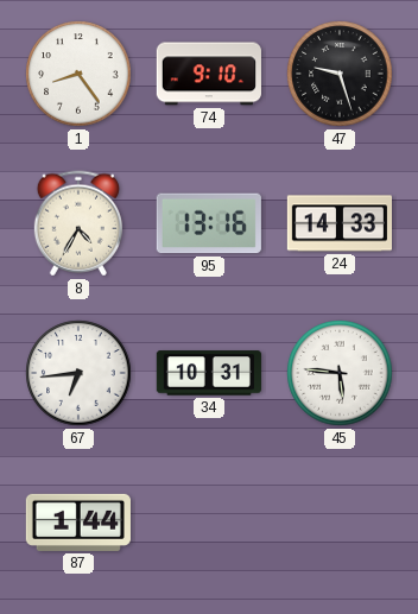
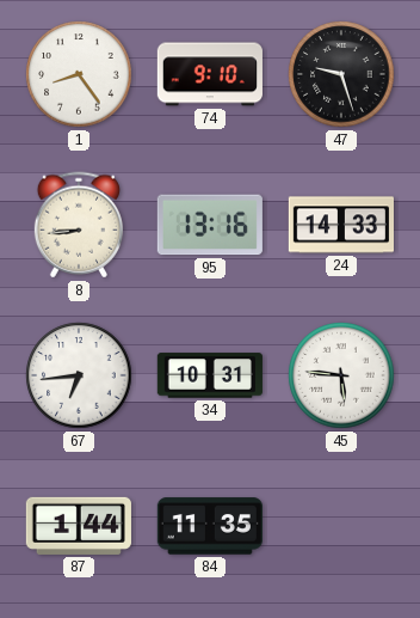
8: 4:35 -> 8:44 (79, 225)
84: none -> 11:35 (210, 526)
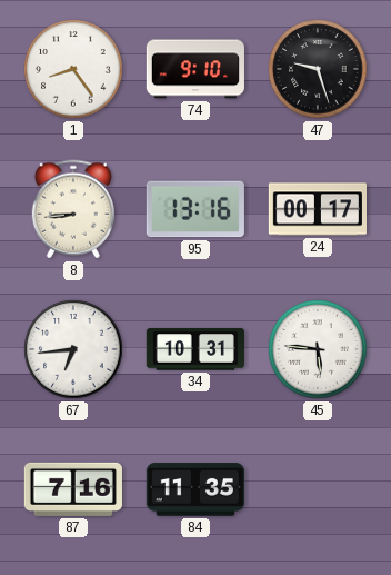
24: 14:33 -> 00:17 (317, 209)
87: 1:44 -> 7:16 (73, 489)
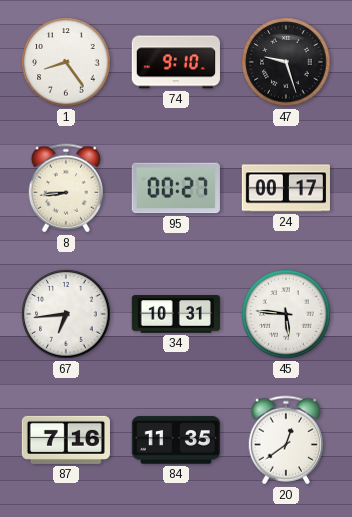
95: 13:16 -> 00:27 (176, 188)
20: none -> 12:39 (286, 440)
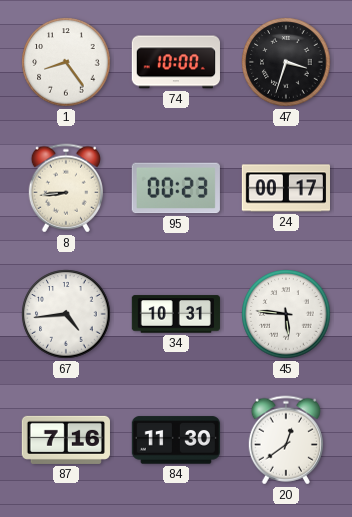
74: 9:10 -> 10:00 (176, 62)
47: 9:27 -> 3:33 (286, 62)
95: 00:27 -> 00:23 (176, 188)
67: 6:44 -> 4:44 (66, 314)
84: 11:35 -> 11:30 (176, 440)
